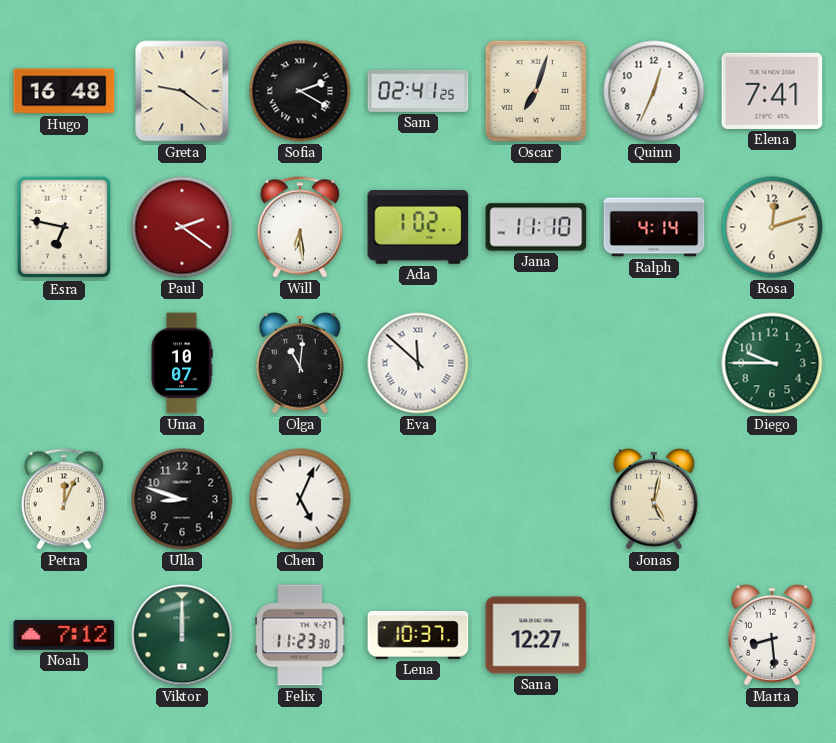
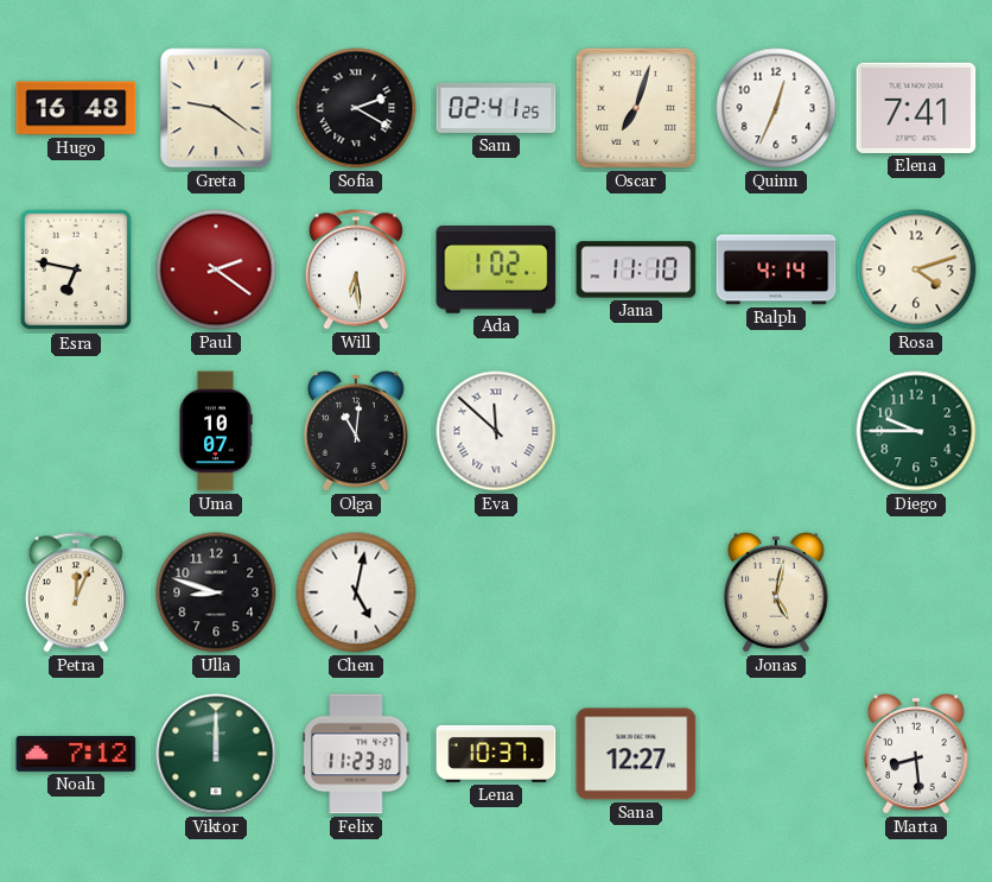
Rosa: 12:12 -> 4:12 (916, 269)
Chen: 5:04 -> 5:02 (356, 592)
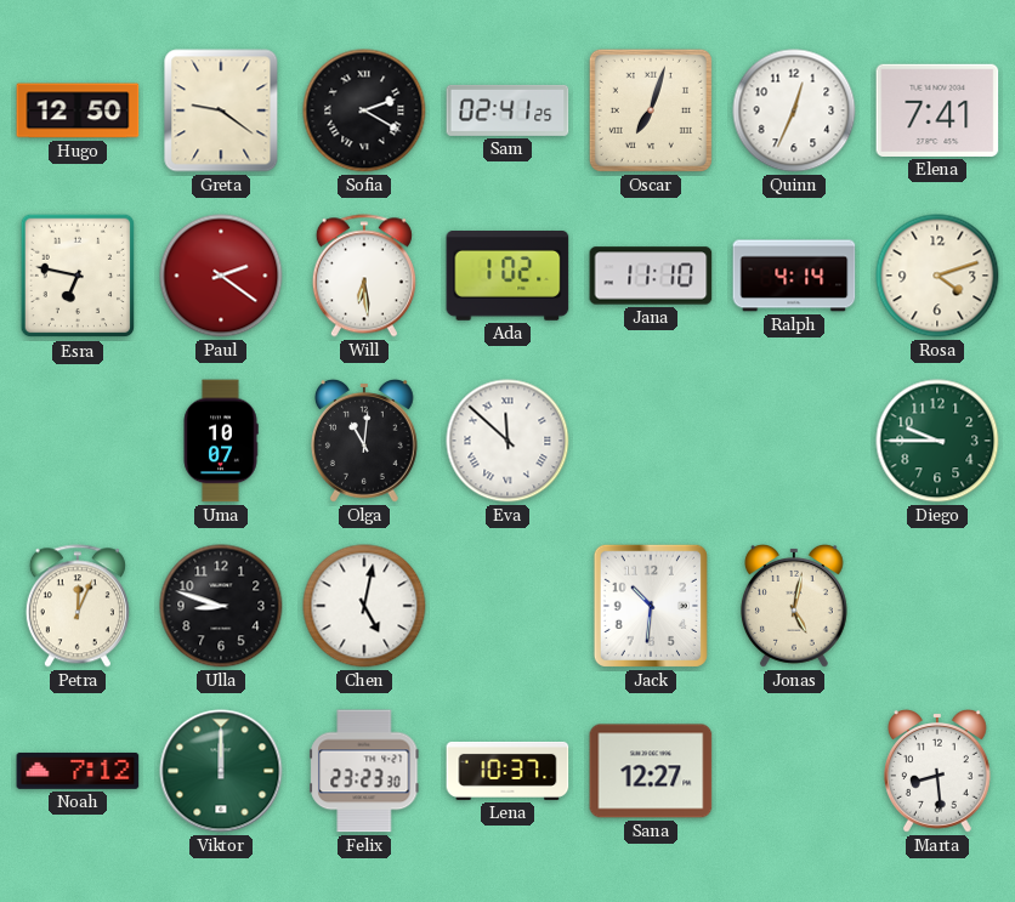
Hugo: 16:48 -> 12:50 (78, 110)
Jack: none -> 10:31 (651, 606)
Felix: 11:23 -> 23:23 (364, 771)
